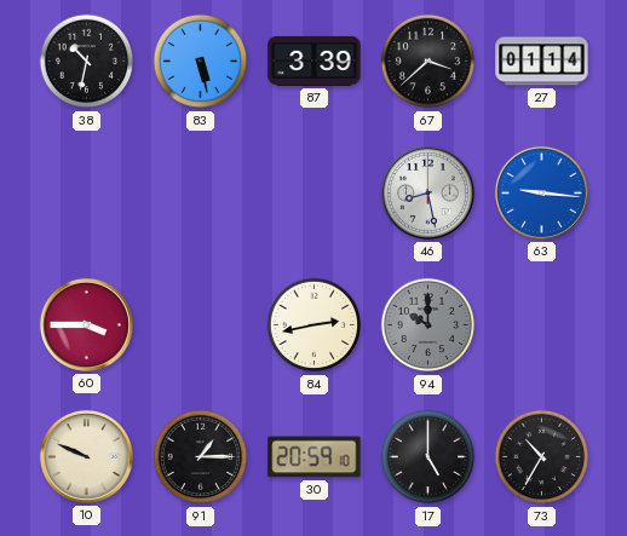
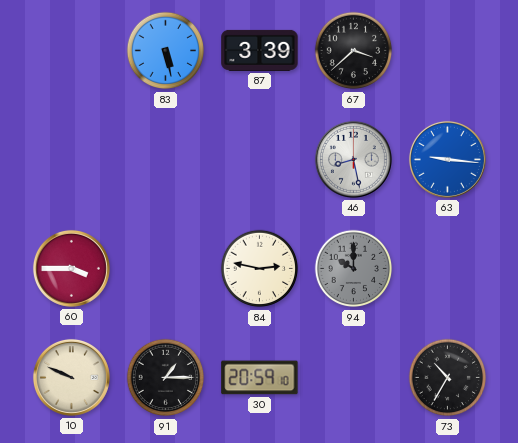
38: 10:32 -> none (87, 62)
27: 01:14 -> none (542, 62)
84: 2:43 -> 2:47 (260, 269)
17: 5:00 -> none (428, 457)
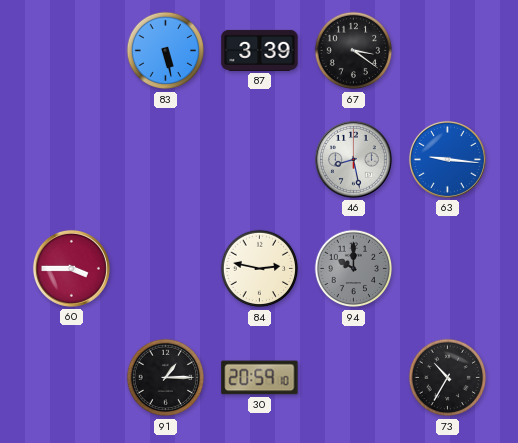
67: 3:38 -> 3:21 (354, 51)
10: 9:49 -> none (71, 377)
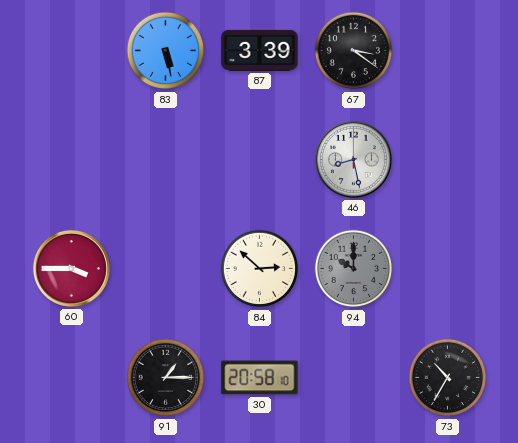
63: 9:16 -> none (447, 159)
84: 2:47 -> 2:52 (260, 269)
30: 20:59 -> 20:58 (260, 378)
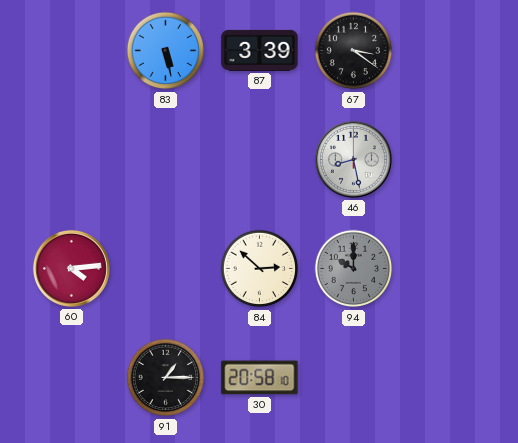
60: 3:45 -> 4:14 (71, 268)
73: 10:35 -> none (448, 378)
